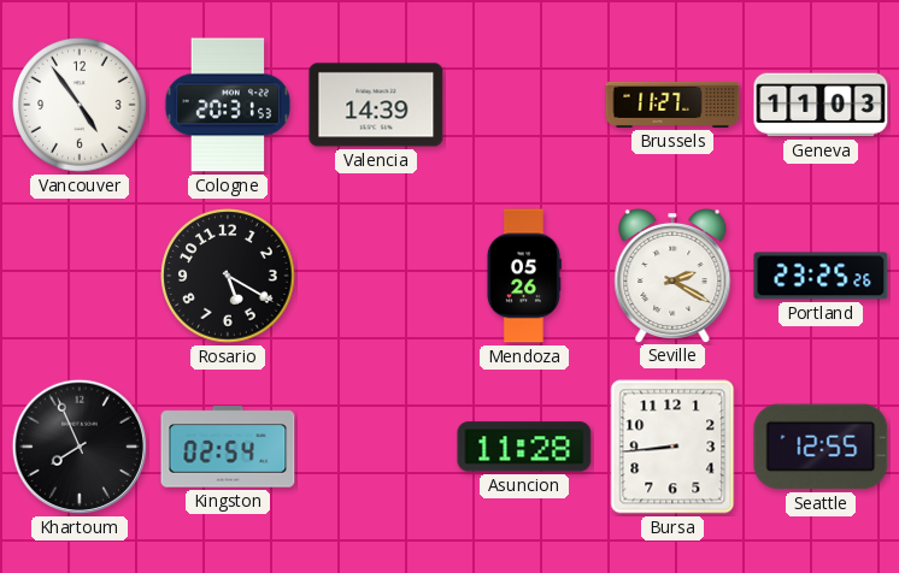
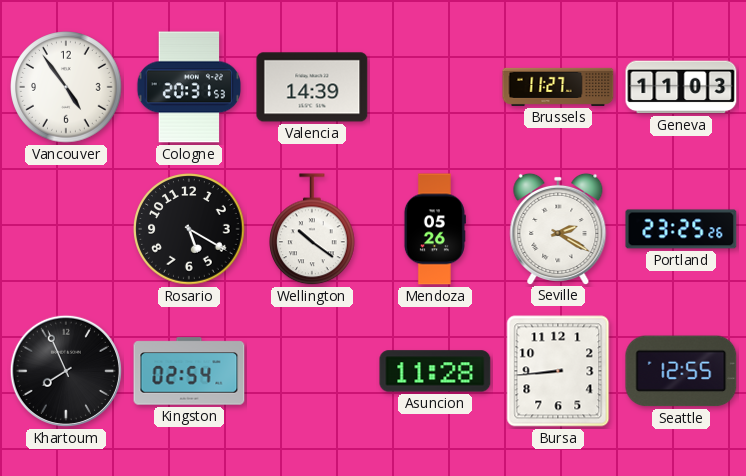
Wellington: none -> 10:21 (313, 230)
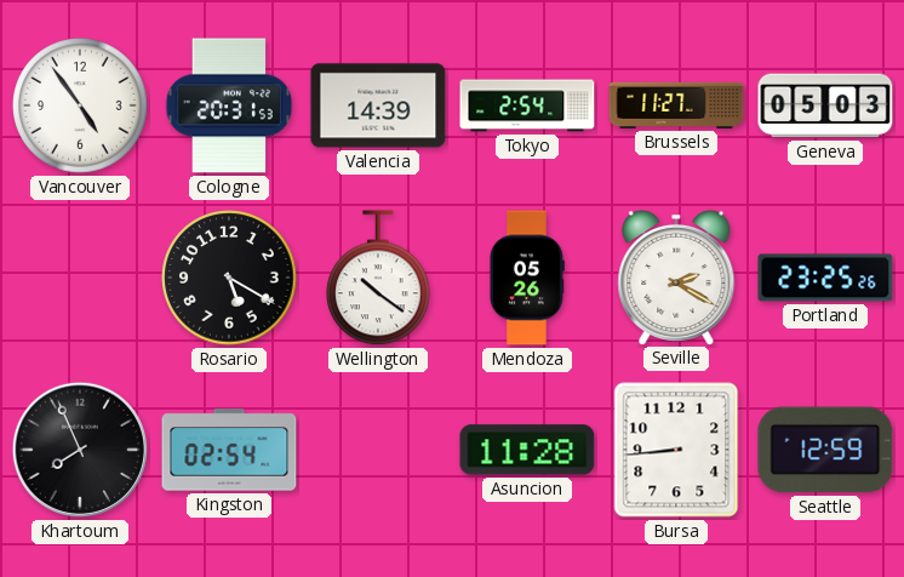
Tokyo: none -> 2:54 (527, 105)
Geneva: 11:03 -> 05:03 (825, 105)
Seattle: 12:55 -> 12:59 (825, 450)
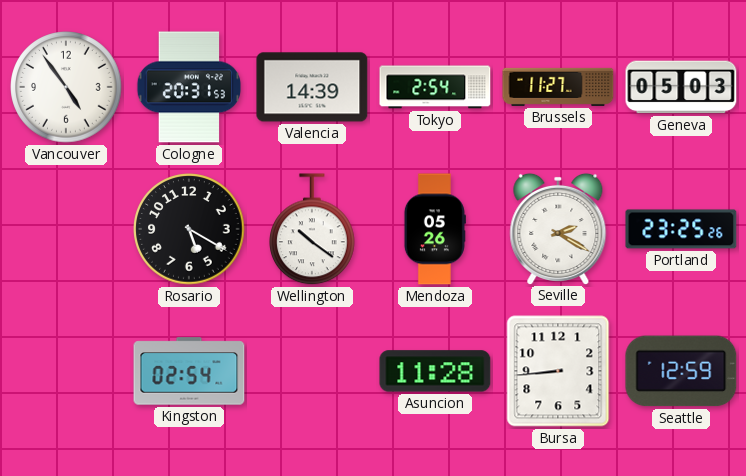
Khartoum: 7:56 -> none (80, 450)
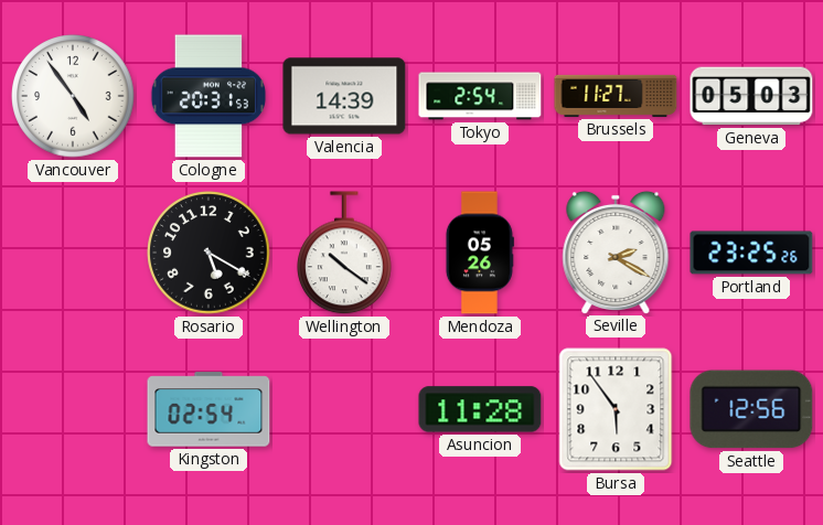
Bursa: 8:44 -> 5:54 (616, 409)
Seattle: 12:59 -> 12:56 (751, 409)
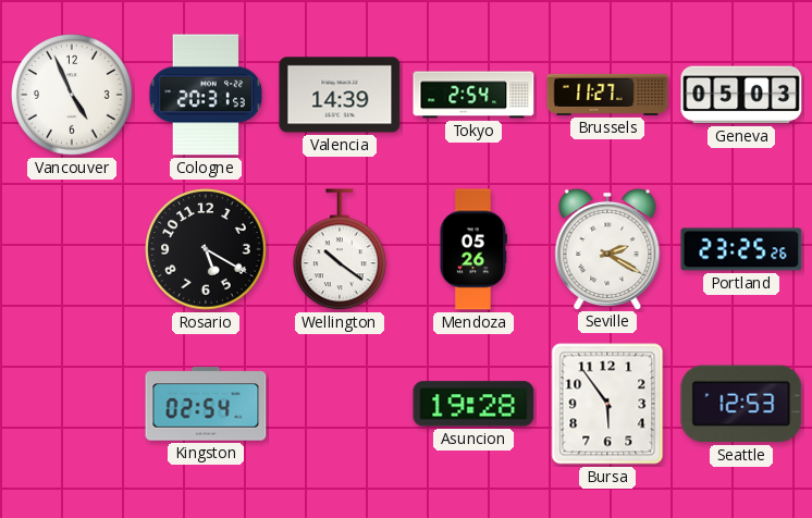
Vancouver: 4:54 -> 4:56 (72, 95)
Asuncion: 11:28 -> 19:28 (473, 404)
Seattle: 12:56 -> 12:53 (741, 404)
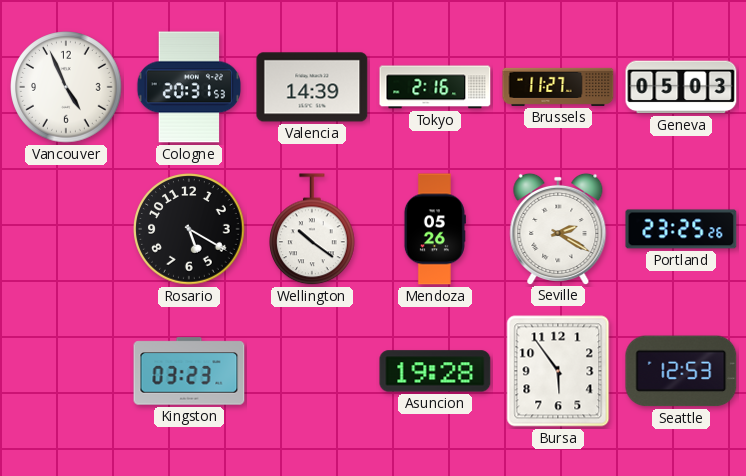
Tokyo: 2:54 -> 2:16 (435, 87)
Kingston: 02:54 -> 03:23 (189, 371)
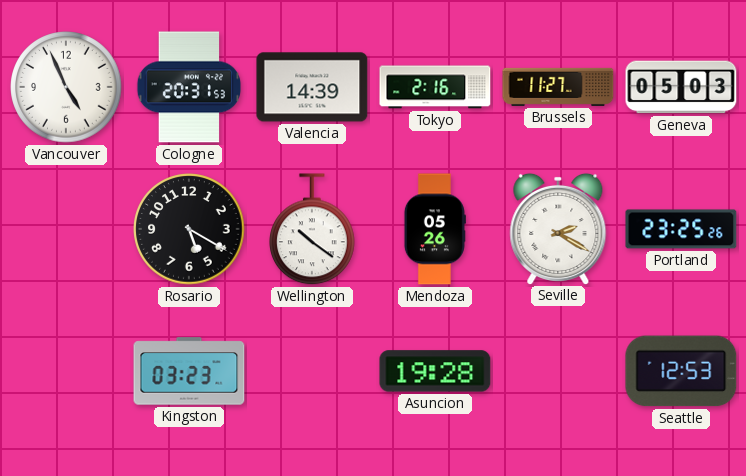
Bursa: 5:54 -> none (558, 371)
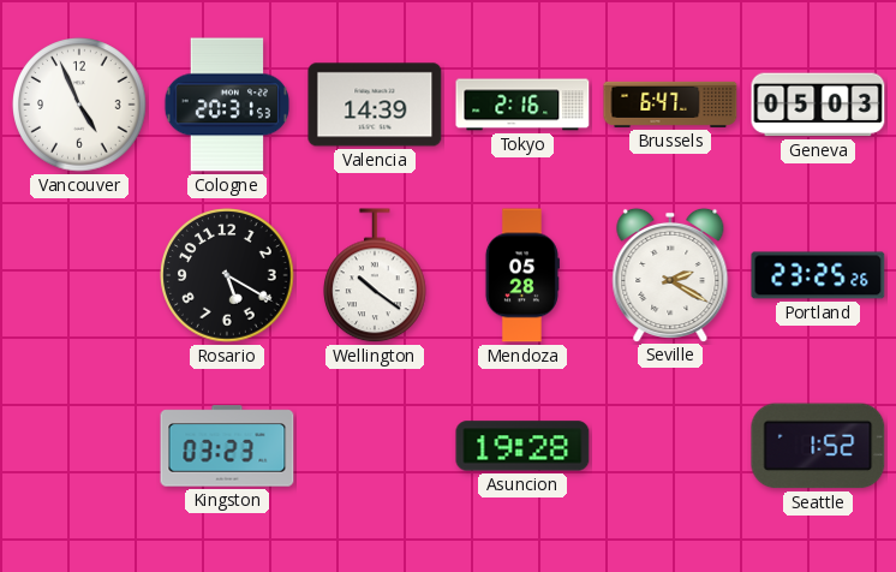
Brussels: 11:27 -> 6:47 (670, 105)
Mendoza: 05:26 -> 05:28 (521, 275)
Seattle: 12:53 -> 1:52 (818, 446)
